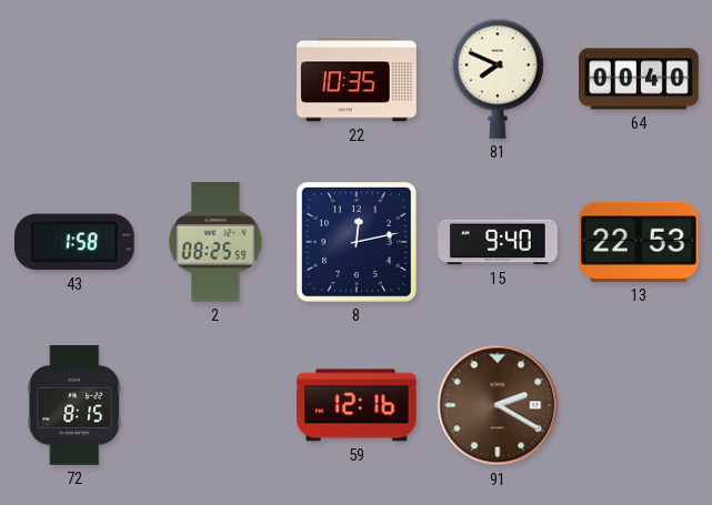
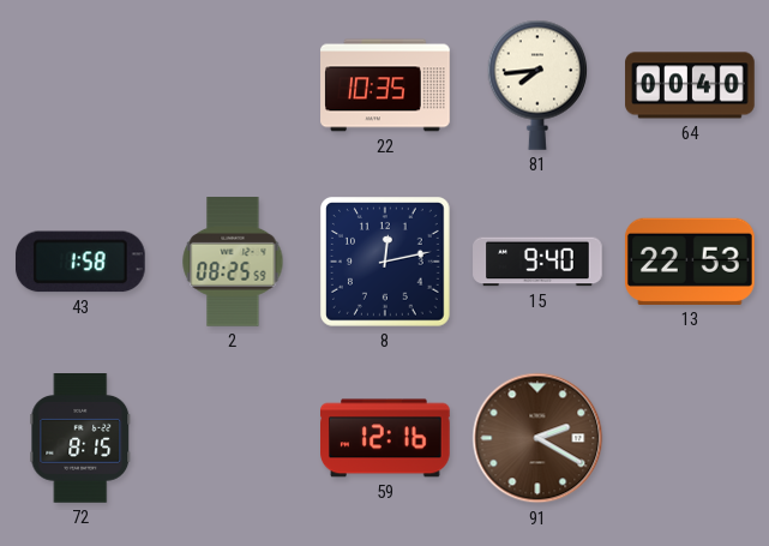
81: 7:49 -> 7:44 (537, 85)
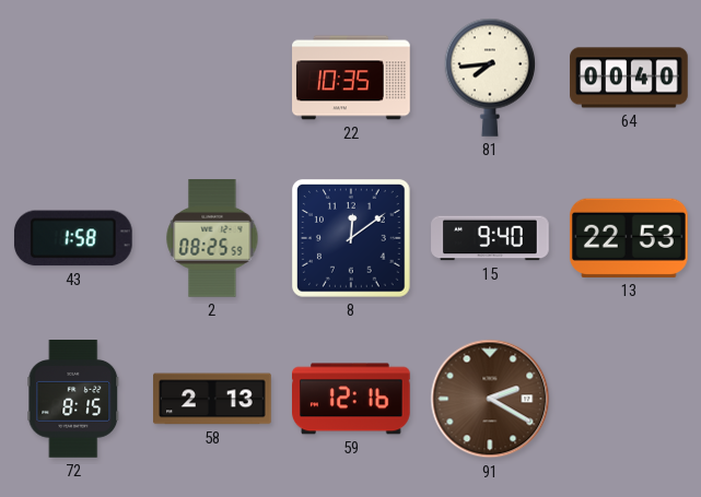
8: 12:13 -> 12:09 (352, 239)
58: none -> 2:13 (212, 399)
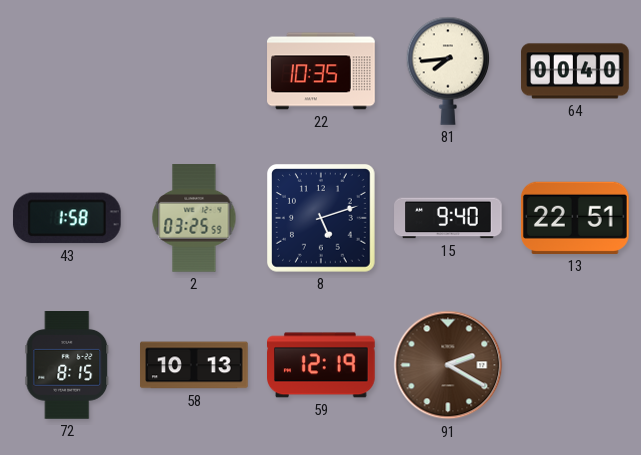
2: 08:25 -> 03:25 (194, 219)
8: 12:09 -> 5:12 (322, 219)
13: 22:53 -> 22:51 (575, 218)
58: 2:13 -> 10:13 (194, 365)
59: 12:16 -> 12:19 (322, 365)
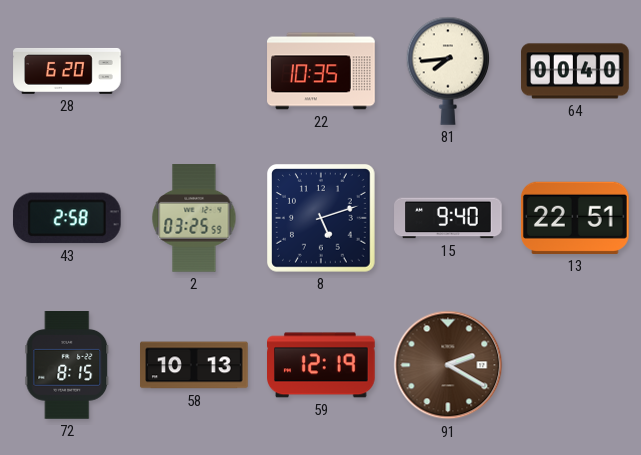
28: none -> 6:20 (67, 71)
43: 1:58 -> 2:58 (67, 218)
